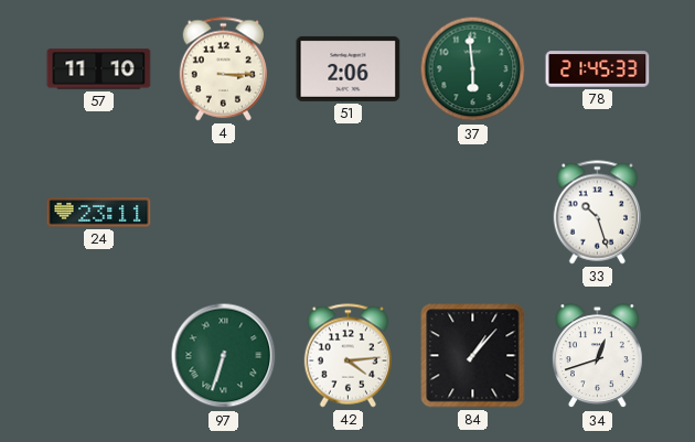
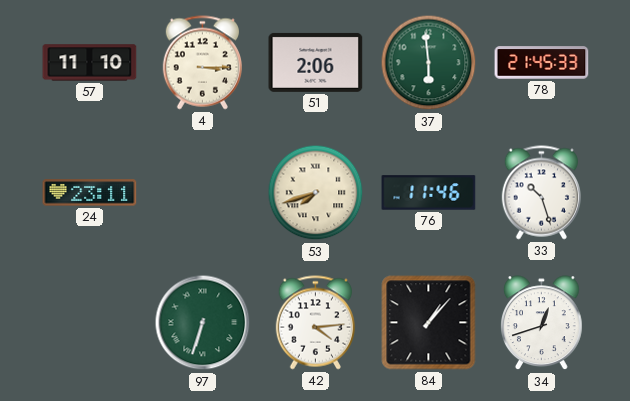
53: none -> 7:42 (316, 193)
76: none -> 11:46 (429, 193)
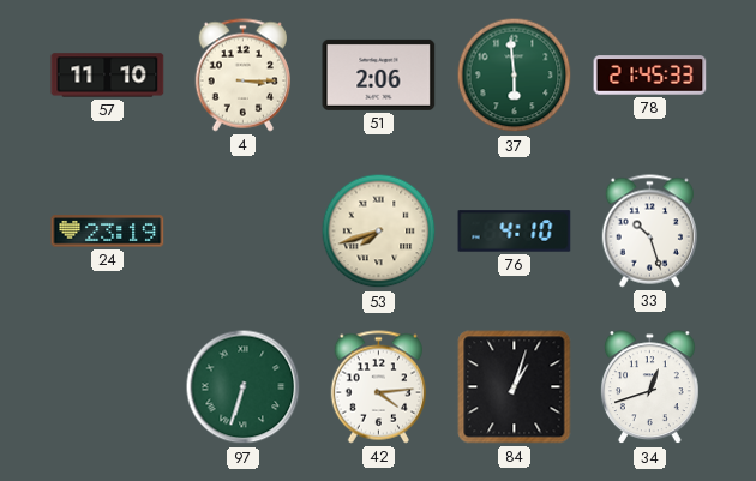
24: 23:11 -> 23:19 (108, 232)
76: 11:46 -> 4:10 (515, 232)
84: 1:07 -> 1:03 (515, 387)
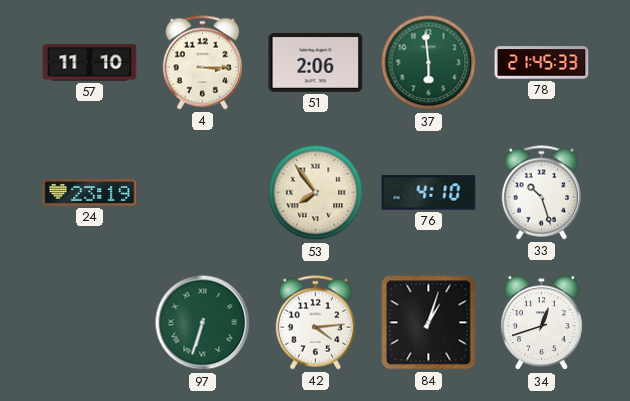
53: 7:42 -> 7:54 (316, 193)
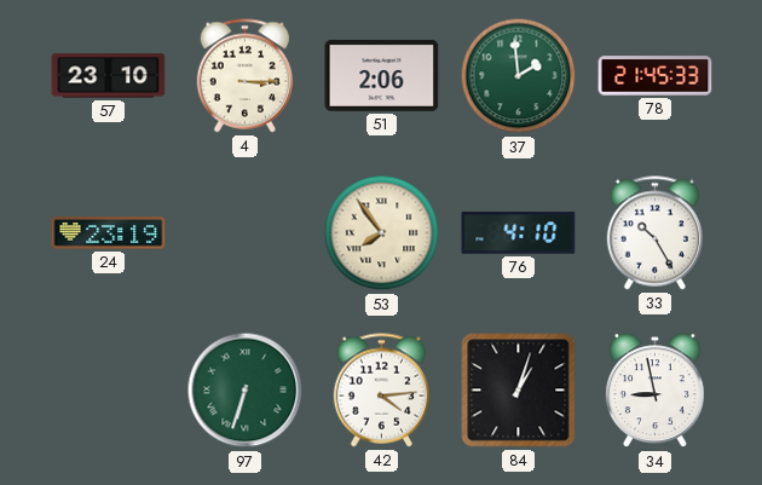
57: 11:10 -> 23:10 (109, 76)
37: 5:59 -> 1:59 (519, 76)
33: 10:27 -> 10:25 (654, 233)
34: 12:42 -> 8:58 (656, 391)
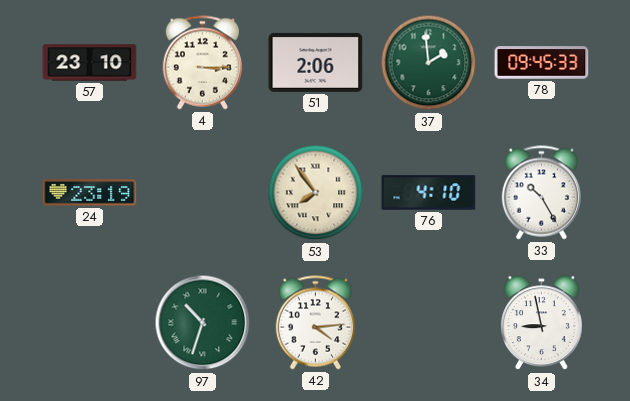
78: 21:45 -> 09:45 (542, 63)
97: 6:33 -> 10:33 (203, 323)
84: 1:03 -> none (519, 391)
